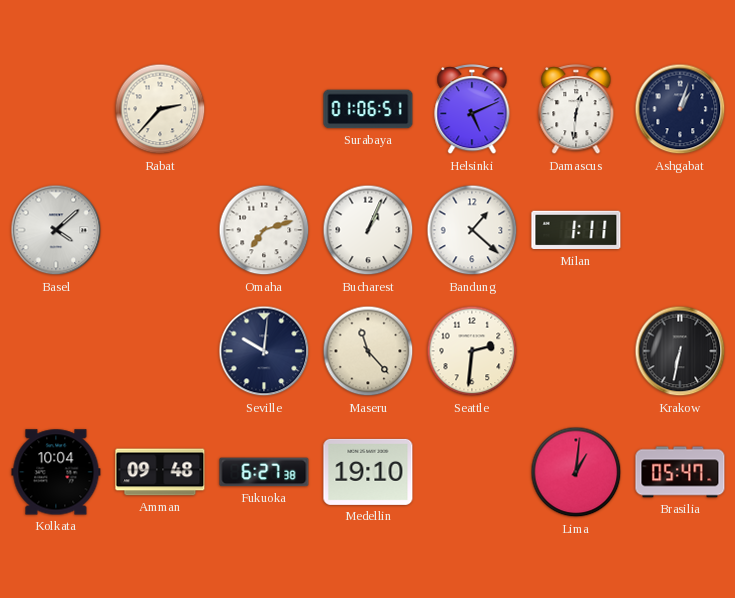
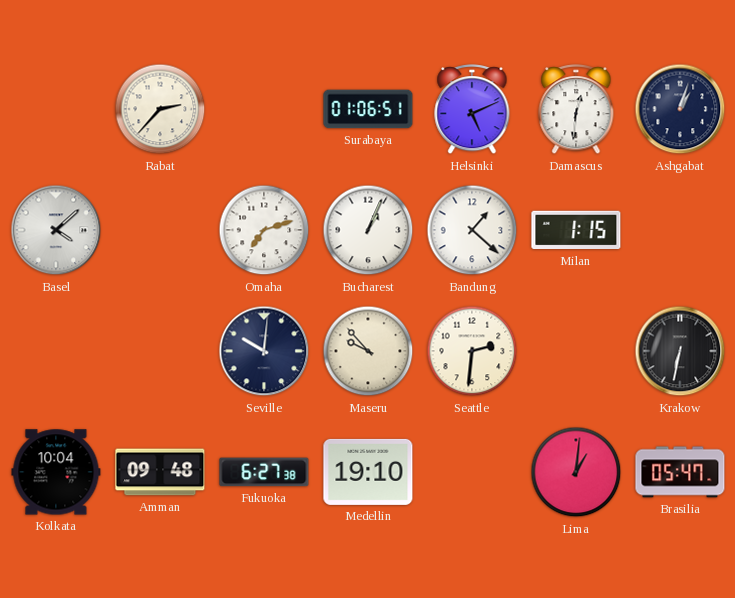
Milan: 1:11 -> 1:15 (576, 230)
Maseru: 11:23 -> 9:53 (368, 351)
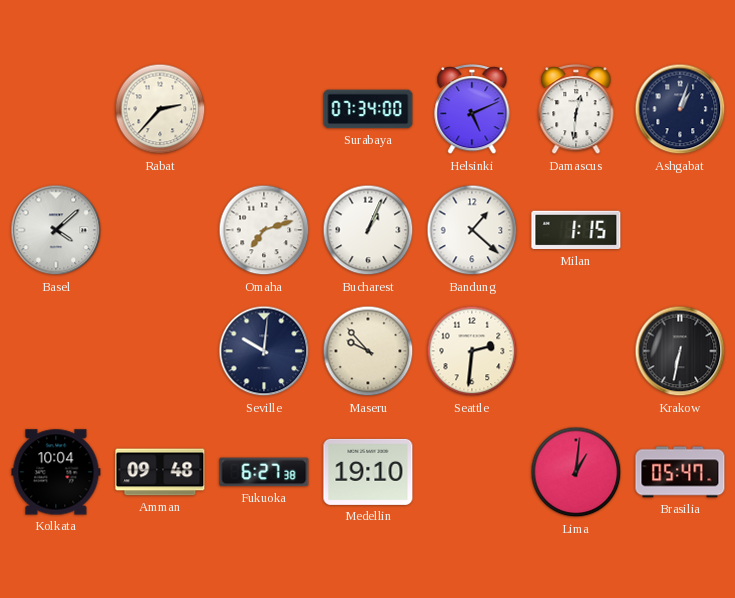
Surabaya: 01:06 -> 07:34 (368, 109)
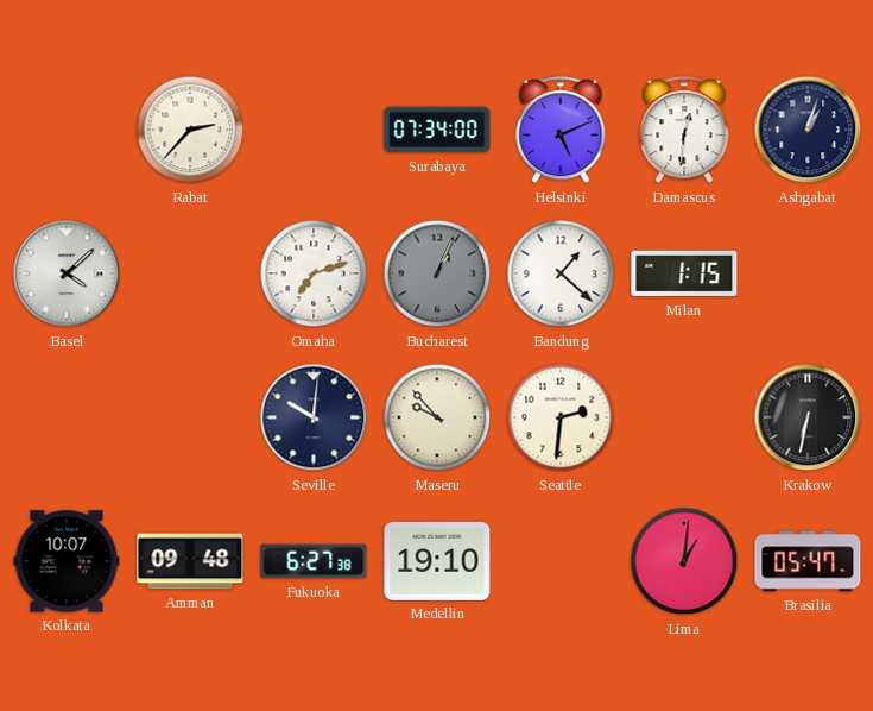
Bucharest dial: white -> grey (437, 273)
Kolkata: 10:04 -> 10:07 (67, 561)
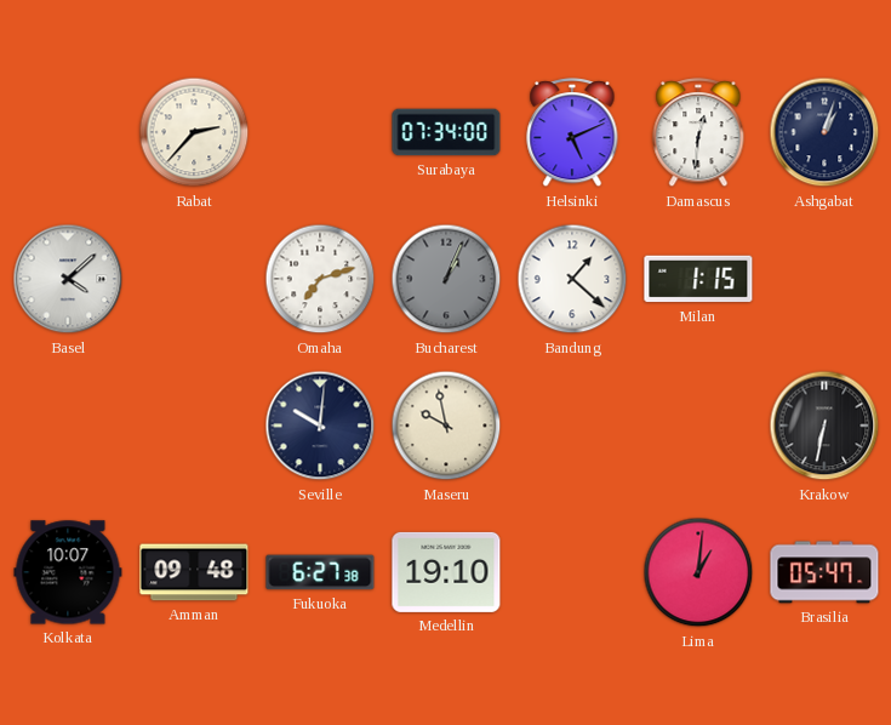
Maseru: 9:53 -> 9:58 (446, 426)
Seattle: 2:31 -> none (561, 417)
